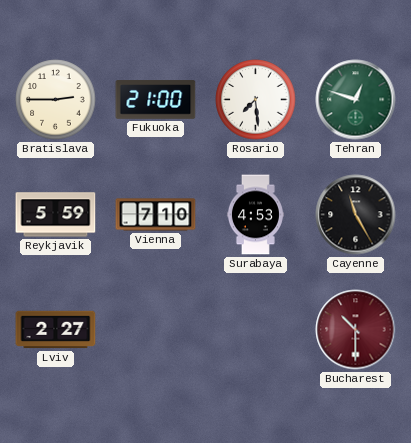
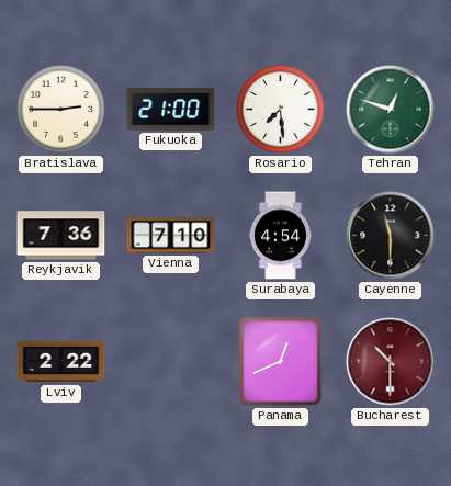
Reykjavik: 5:59 -> 7:36 (61, 236)
Surabaya: 4:53 -> 4:54 (280, 236)
Cayenne: 11:25 -> 11:30 (391, 236)
Lviv: 2:27 -> 2:22 (61, 362)
Panama: none -> 12:41 (281, 362)
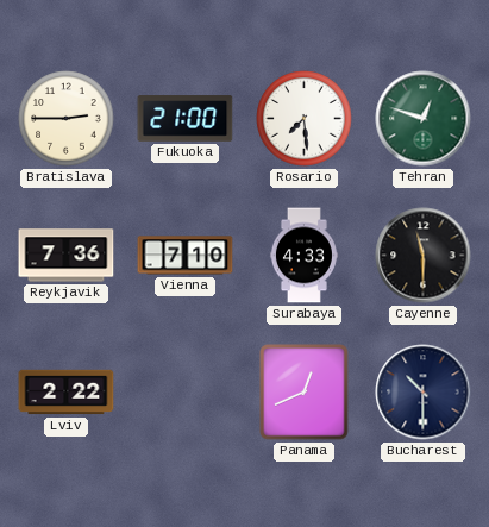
Surabaya: 4:54 -> 4:33 (303, 256)
Bucharest dial: burgundy -> navy (424, 393)
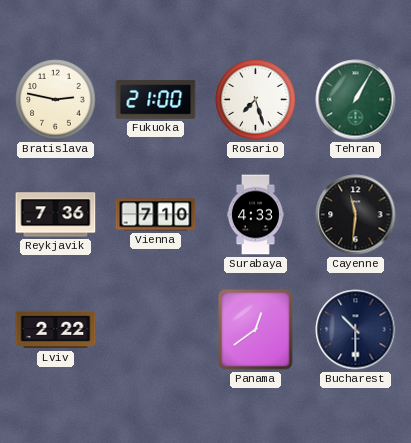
Bratislava: 2:45 -> 2:47 (56, 100)
Rosario: 7:29 -> 7:27 (256, 100)
Tehran: 12:48 -> 1:05 (356, 100)
Cayenne: 11:30 -> 11:31 (356, 215)
Panama: 12:41 -> 12:39 (256, 330)
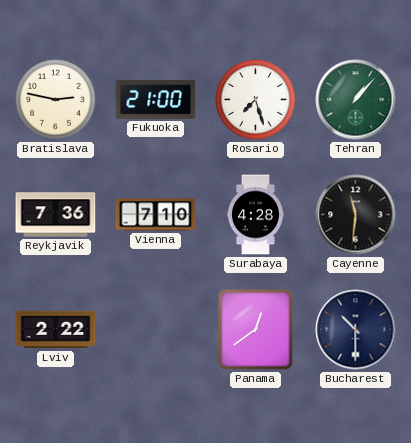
Tehran: 1:05 -> 1:07 (356, 100)
Surabaya: 4:33 -> 4:28 (255, 215)
